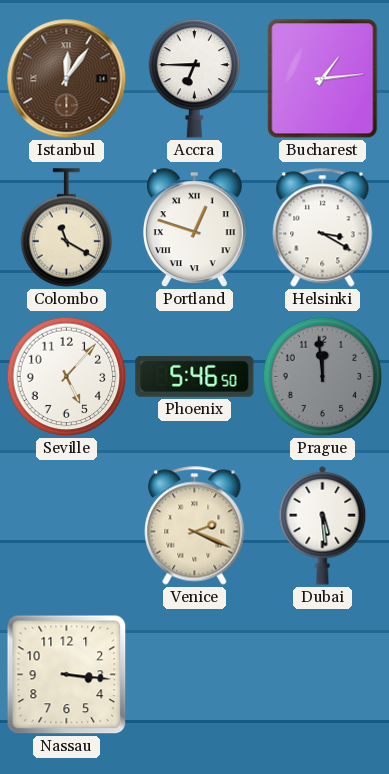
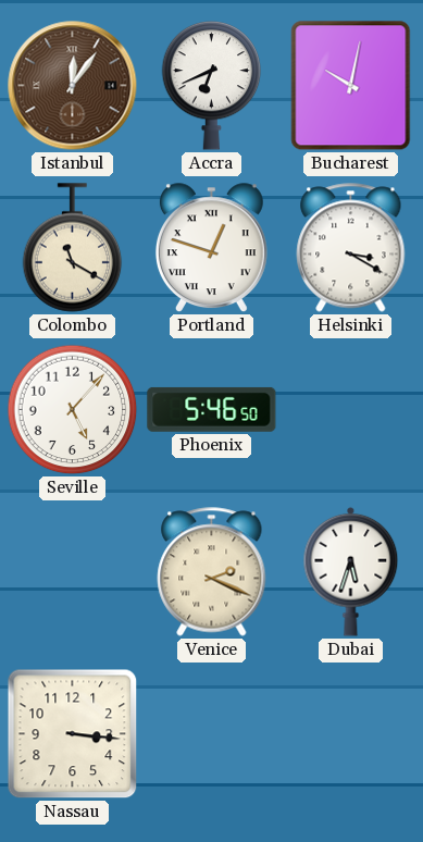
Accra: 6:45 -> 6:41 (212, 85)
Bucharest: 1:14 -> 10:02 (351, 86)
Prague: 11:59 -> none (323, 377)
Dubai: 5:29 -> 5:33 (351, 571)
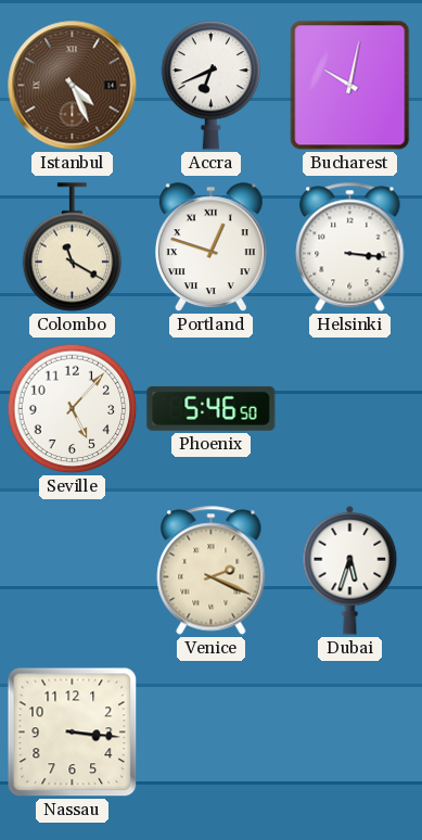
Istanbul: 12:06 -> 4:26 (73, 86)
Helsinki: 3:20 -> 3:16 (350, 247)
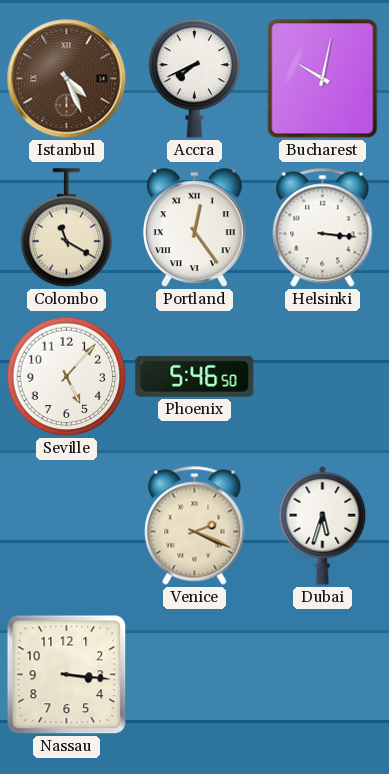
Accra: 6:41 -> 7:41 (195, 78)
Portland: 12:48 -> 12:24 (194, 228)
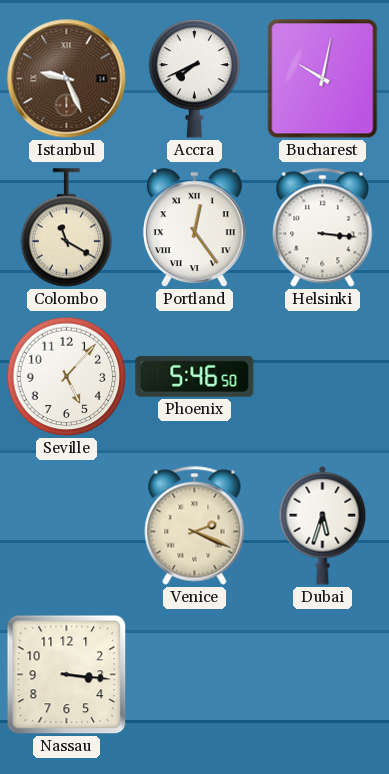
Istanbul: 4:26 -> 9:26 (67, 79)
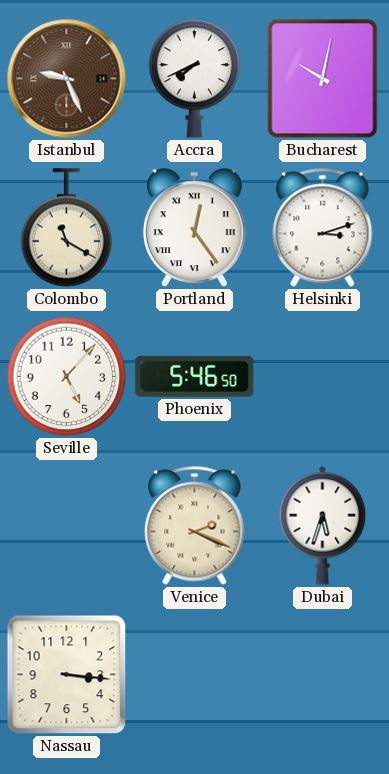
Helsinki: 3:16 -> 3:12 (323, 228)
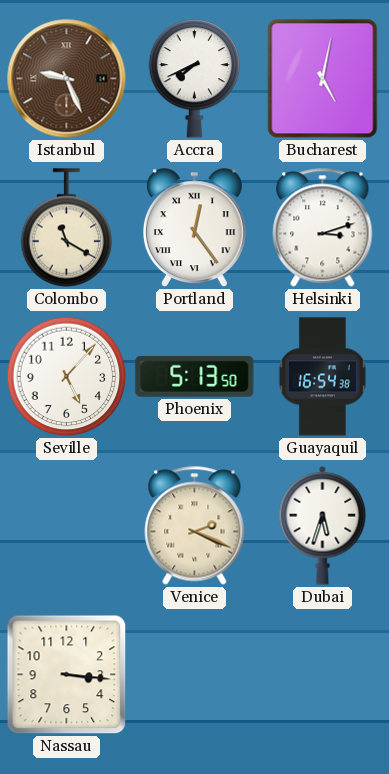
Bucharest: 10:02 -> 5:02 (323, 79)
Phoenix: 5:46 -> 5:13 (195, 376)
Guayaquil: none -> 16:54 (322, 377)
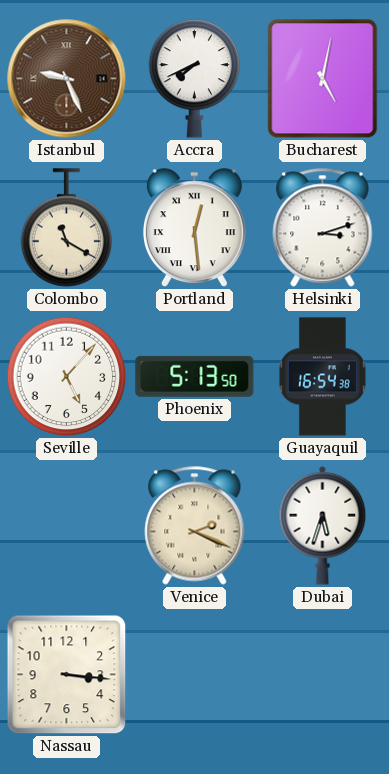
Portland: 12:24 -> 12:29 (194, 228)
